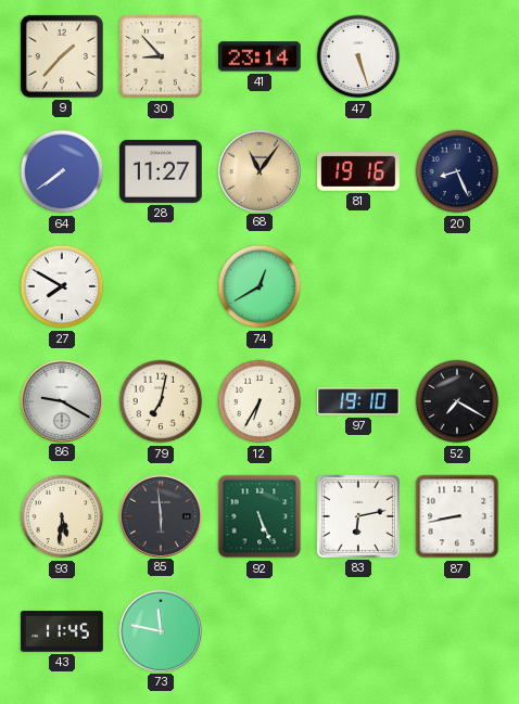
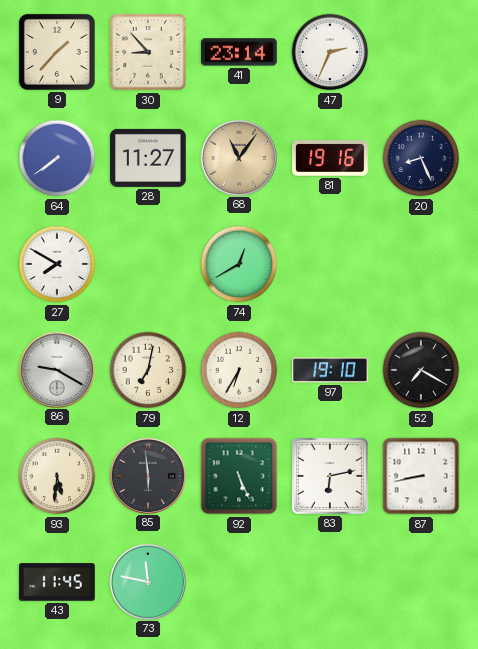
47: 5:27 -> 2:34 (330, 52)
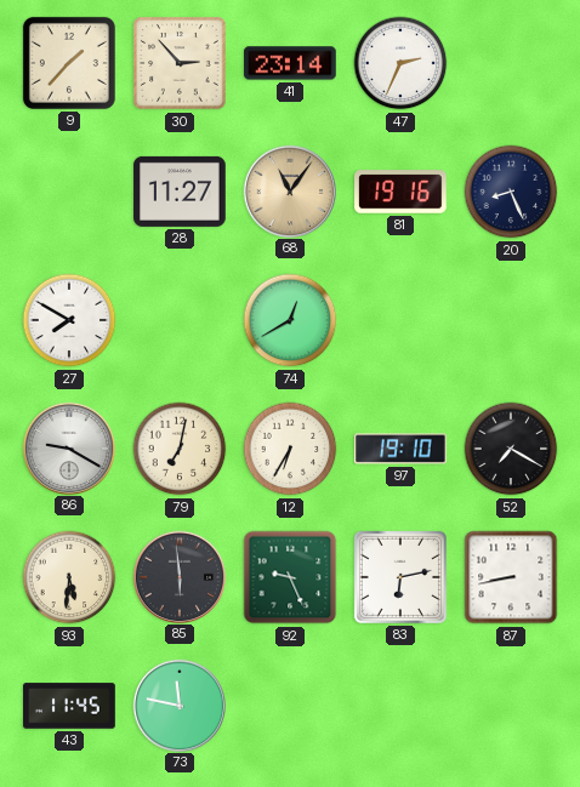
30: 8:53 -> 2:53 (180, 63)
64: 7:39 -> none (57, 158)
92: 5:26 -> 9:26 (290, 577)
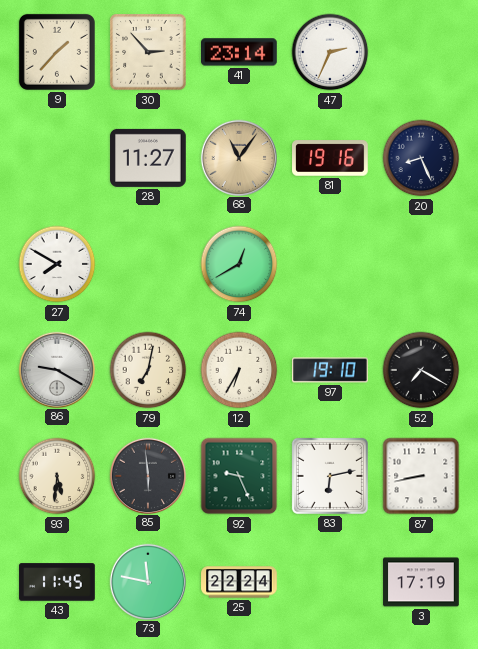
25: none -> 22:24 (239, 582)
3: none -> 17:19 (421, 582)
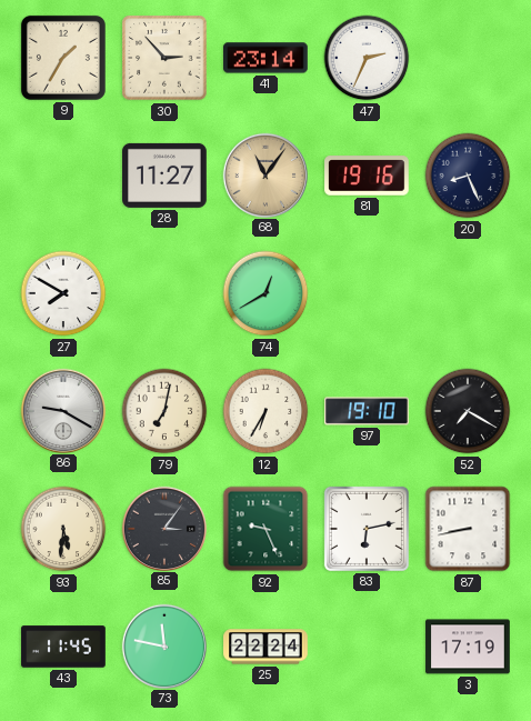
9: 1:37 -> 1:35 (63, 58)
85: 5:59 -> 3:06 (163, 528)
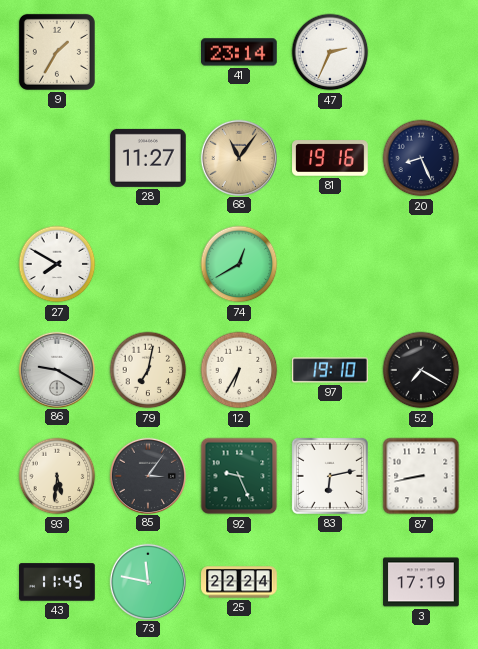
30: 2:53 -> none (164, 58)
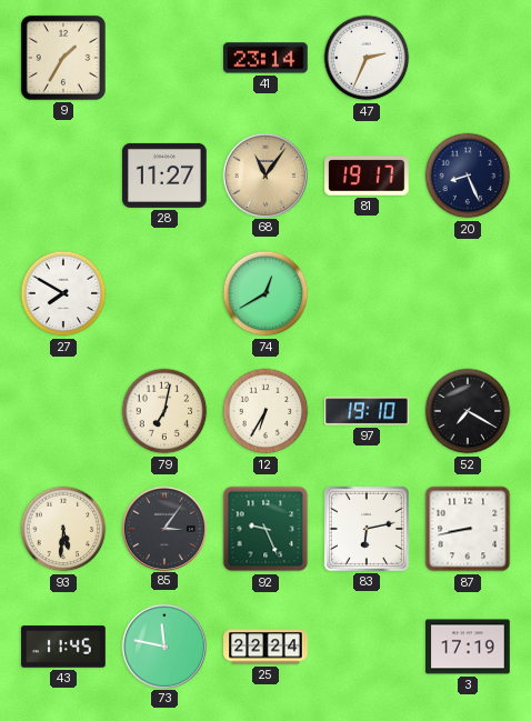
81: 19:16 -> 19:17 (367, 176)
86: 9:20 -> none (56, 369)
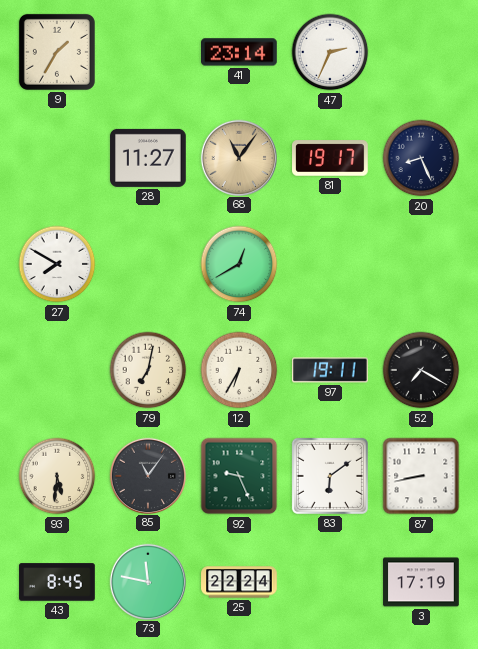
97: 19:10 -> 19:11 (330, 370)
85: 3:06 -> 11:06 (147, 475)
83: 6:13 -> 6:09 (330, 476)
43: 11:45 -> 8:45 (57, 582)
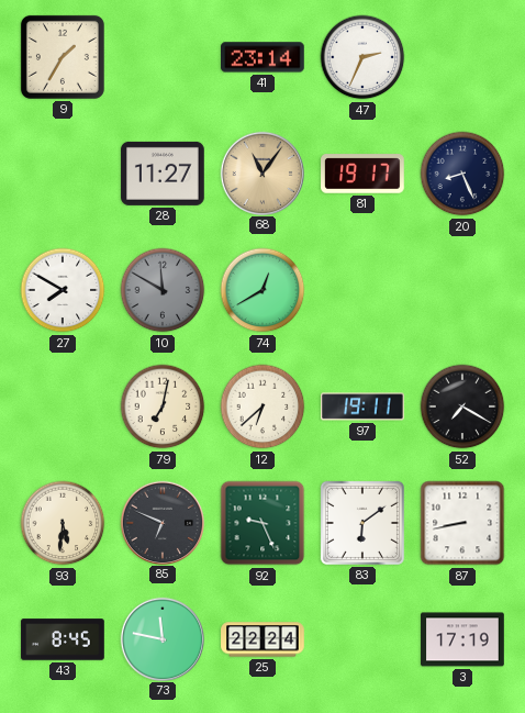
10: none -> 11:50 (163, 290)
12: 6:35 -> 6:38 (262, 406)
85: 11:06 -> 6:49 (161, 522)
